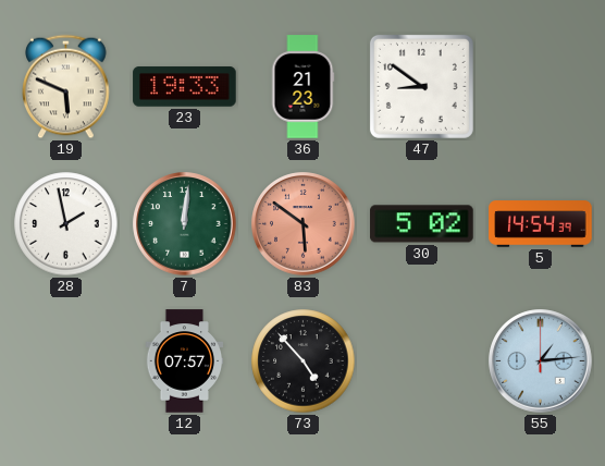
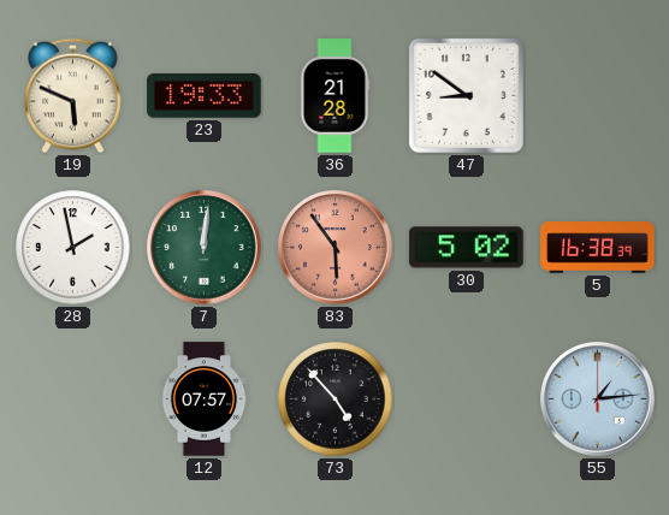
36: 21:23 -> 21:28 (334, 96)
83: 5:51 -> 5:54 (336, 248)
5: 14:54 -> 16:38 (598, 248)
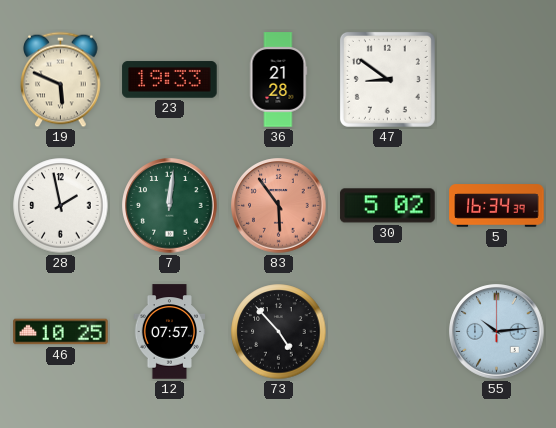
5: 16:38 -> 16:34 (497, 206)
46: none -> 10:25 (61, 332)
55: 1:14 -> 10:14 (497, 332)
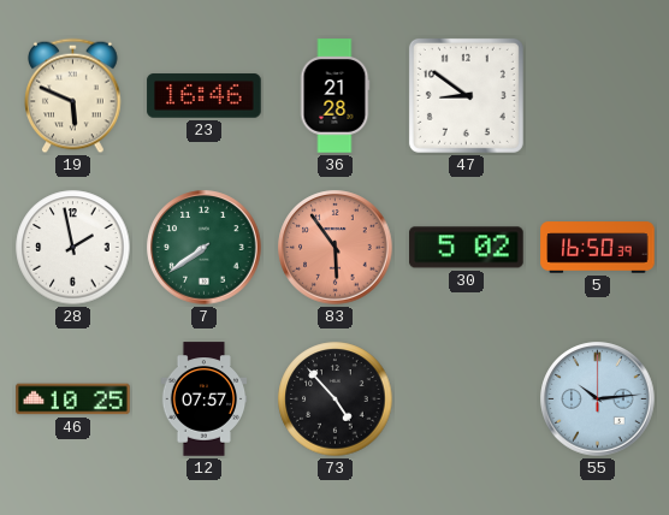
23: 19:33 -> 16:46 (205, 96)
7: 12:01 -> 7:39 (205, 248)
5: 16:34 -> 16:50 (598, 248)
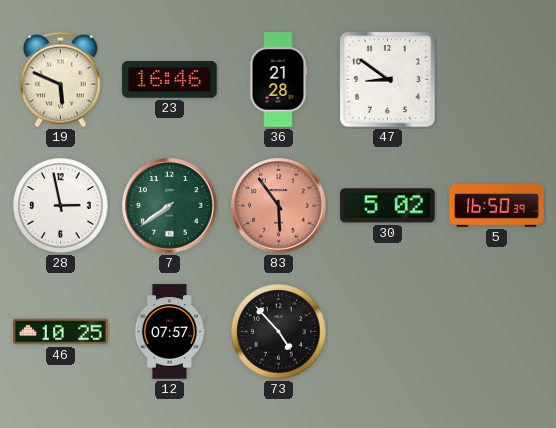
28: 1:58 -> 2:58 (61, 206)
55: 10:14 -> none (598, 399)
